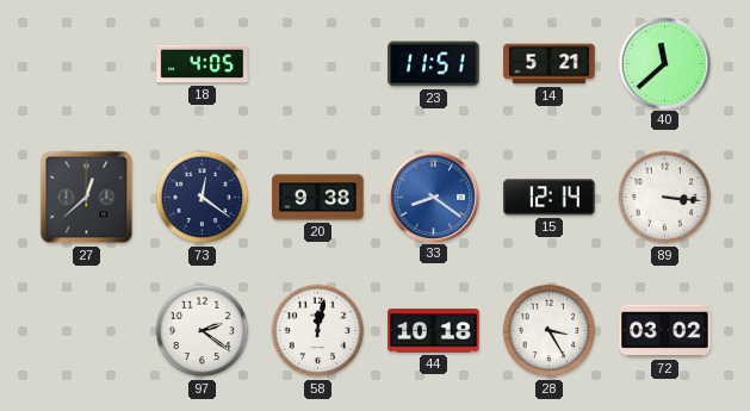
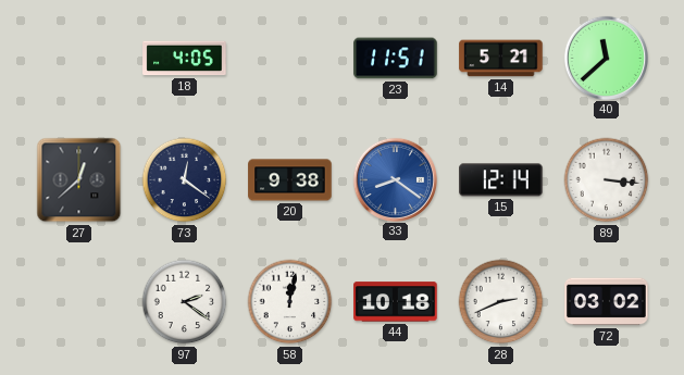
28: 3:25 -> 2:41 (501, 302)
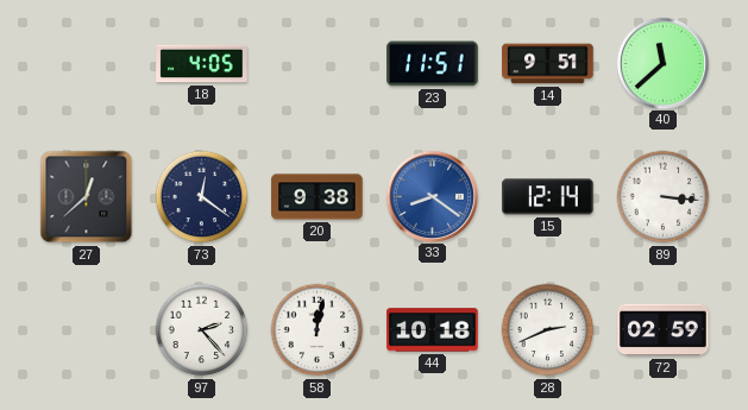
14: 5:21 -> 9:51 (548, 64)
97: 2:21 -> 2:23 (202, 330)
72: 03:02 -> 02:59 (664, 330)
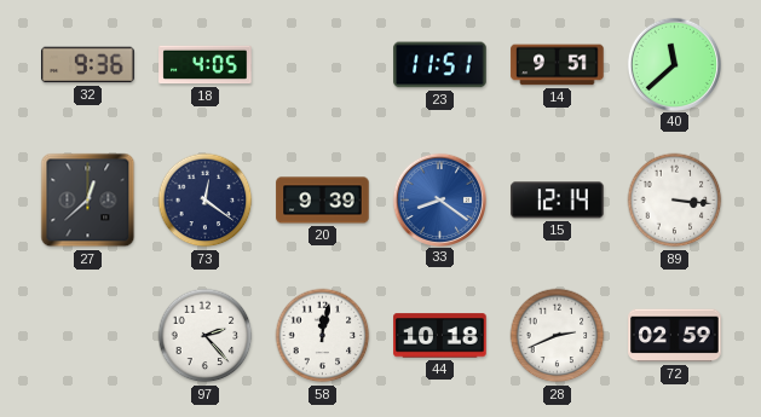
32: none -> 9:36 (88, 65)
20: 9:38 -> 9:39 (323, 201)
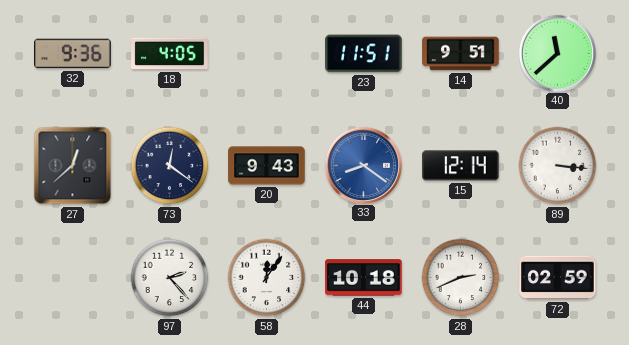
20: 9:39 -> 9:43 (267, 166)
58: 12:02 -> 12:06 (267, 278)
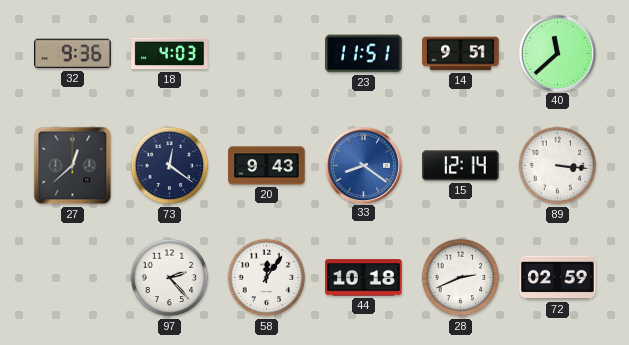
18: 4:05 -> 4:03 (170, 54)
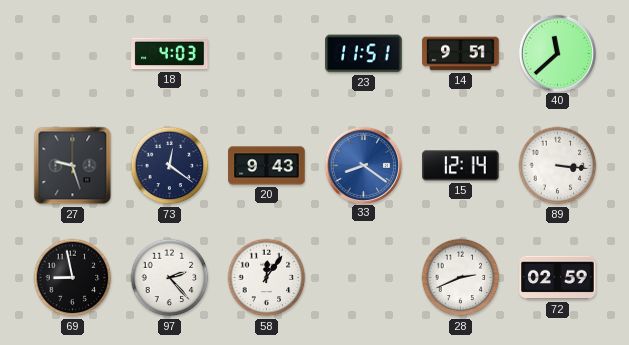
32: 9:36 -> none (73, 54)
27: 12:38 -> 9:27 (73, 166)
69: none -> 8:58 (73, 278)
44: 10:18 -> none (364, 278)
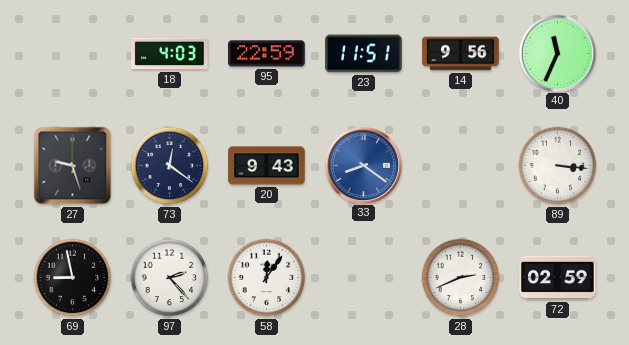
95: none -> 22:59 (267, 54)
14: 9:51 -> 9:56 (461, 54)
40: 11:38 -> 11:34 (557, 53)
15: 12:14 -> none (461, 166)
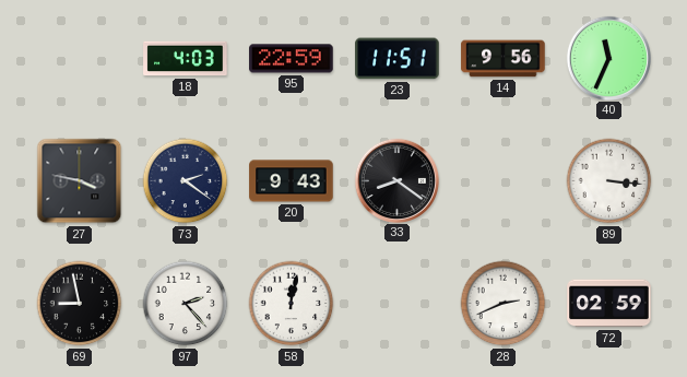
27: 9:27 -> 3:47 (80, 181)
73: 12:21 -> 2:21 (186, 181)
33 dial: blue -> black (396, 180)
58: 12:06 -> 12:02 (292, 304)
